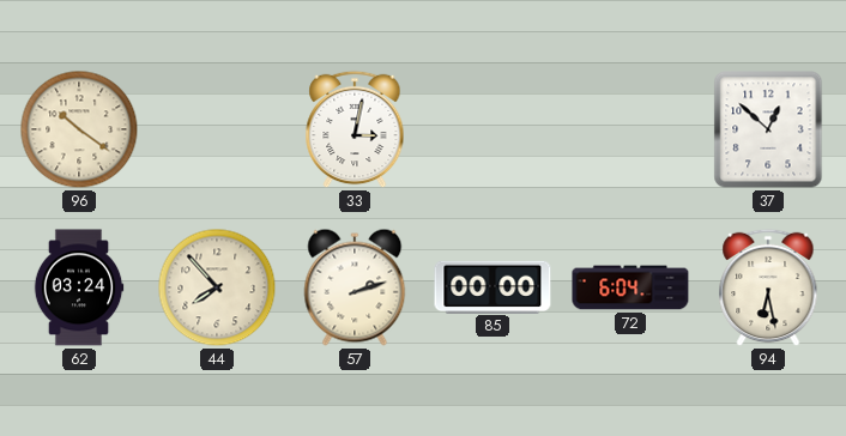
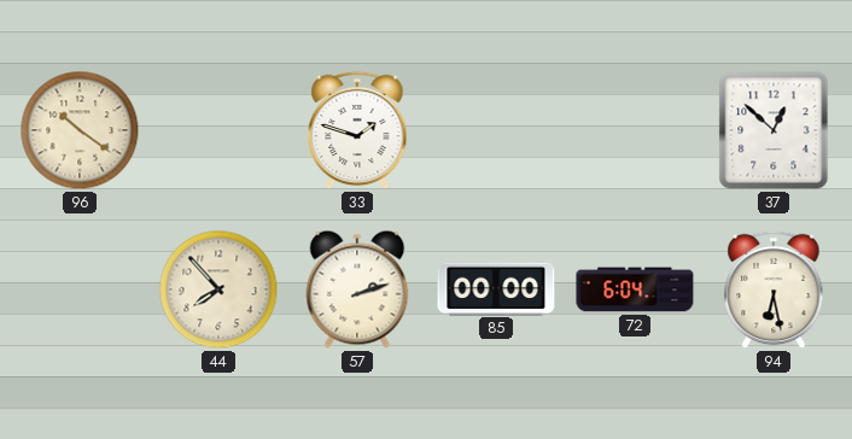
33: 3:02 -> 1:48 (357, 130)
62: 03:24 -> none (79, 287)
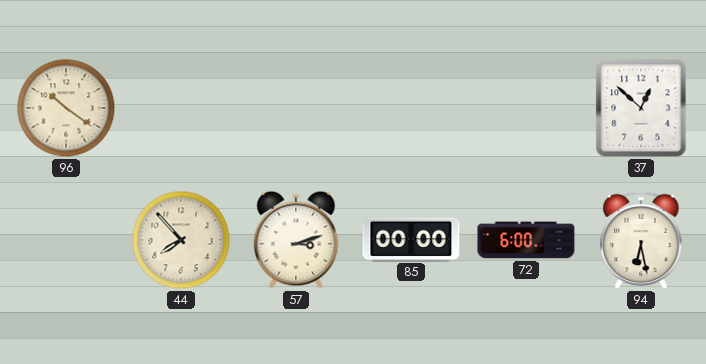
33: 1:48 -> none (357, 130)
57: 2:12 -> 3:12 (296, 240)
72: 6:04 -> 6:00 (526, 240)
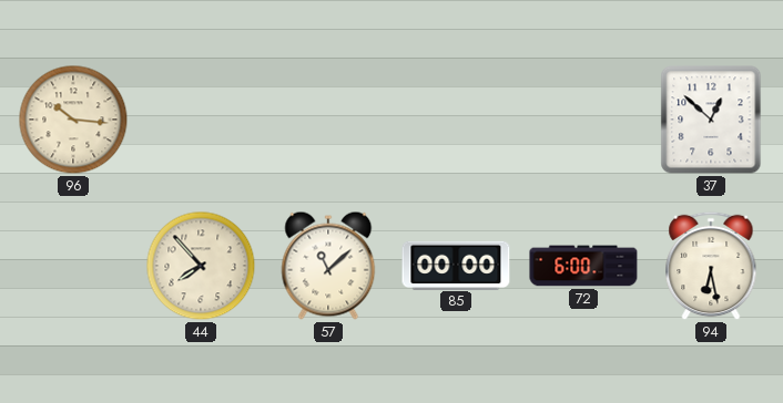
96: 10:21 -> 10:16 (73, 120)
57: 3:12 -> 11:08 (328, 266)
